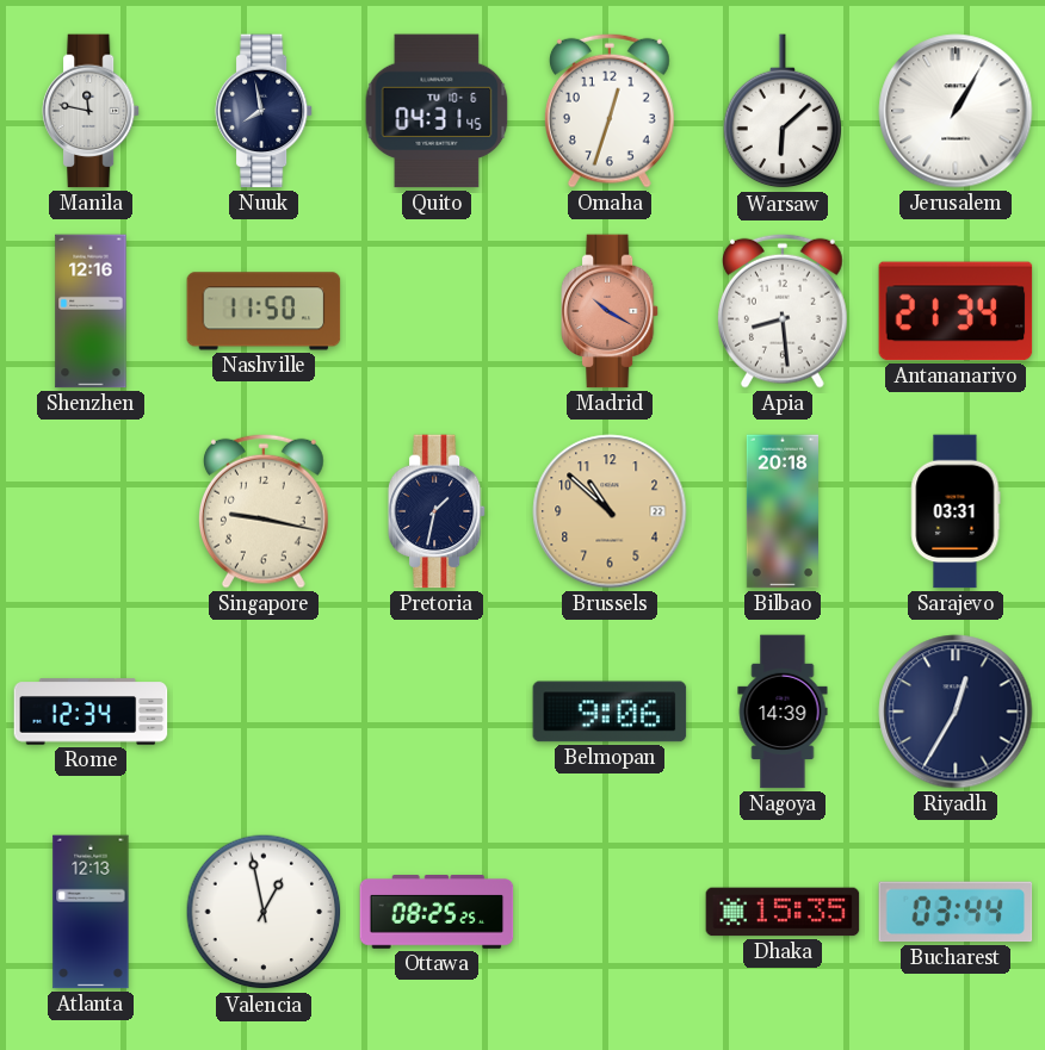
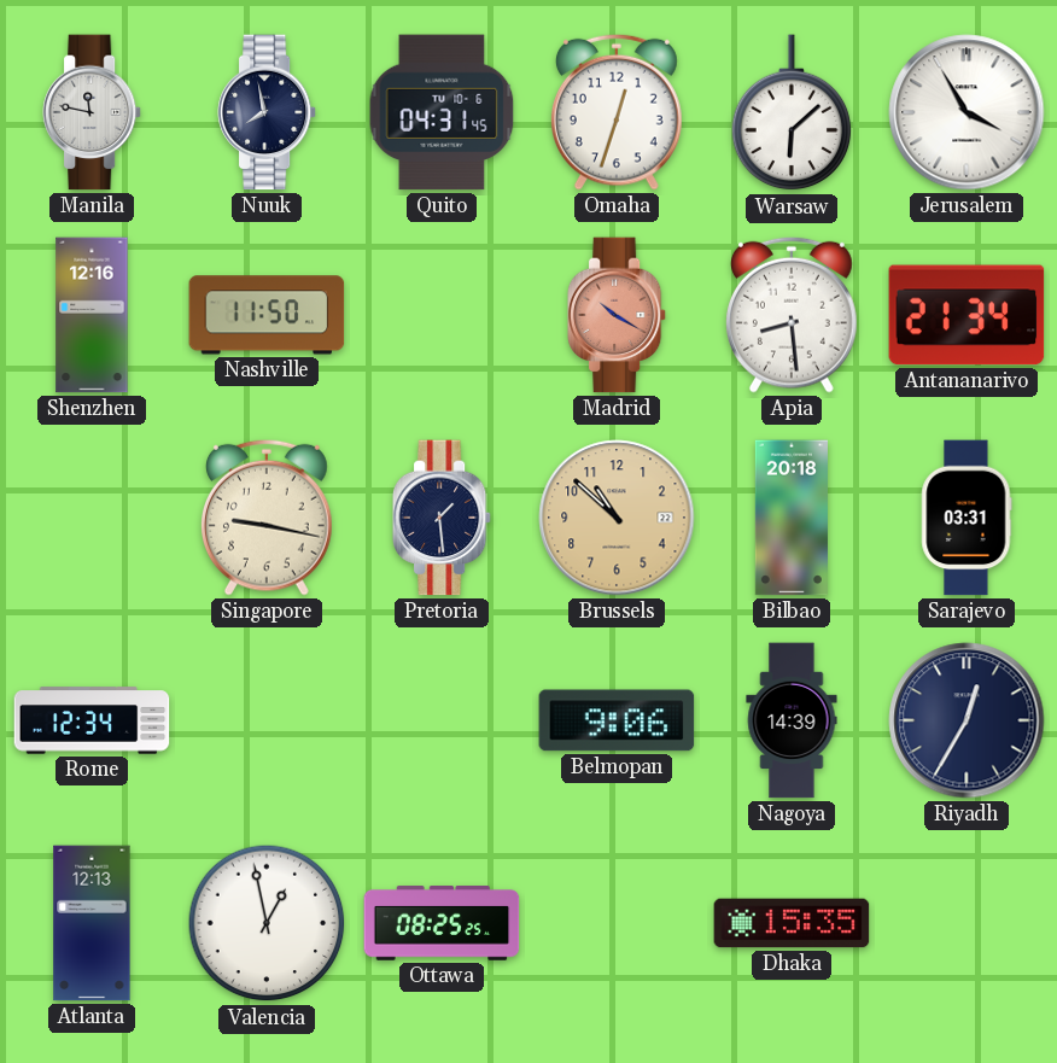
Jerusalem: 1:05 -> 3:55 (967, 112)
Pretoria: 1:32 -> 1:29 (442, 518)
Bucharest: 03:44 -> none (956, 912)
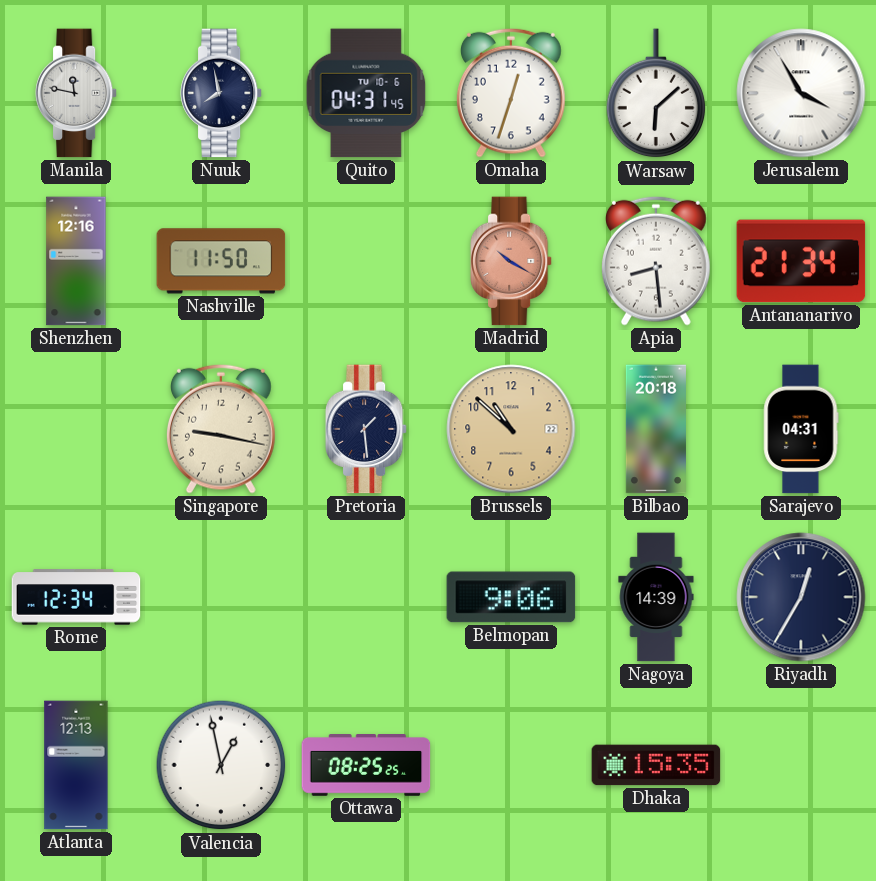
Sarajevo: 03:31 -> 04:31 (801, 429)
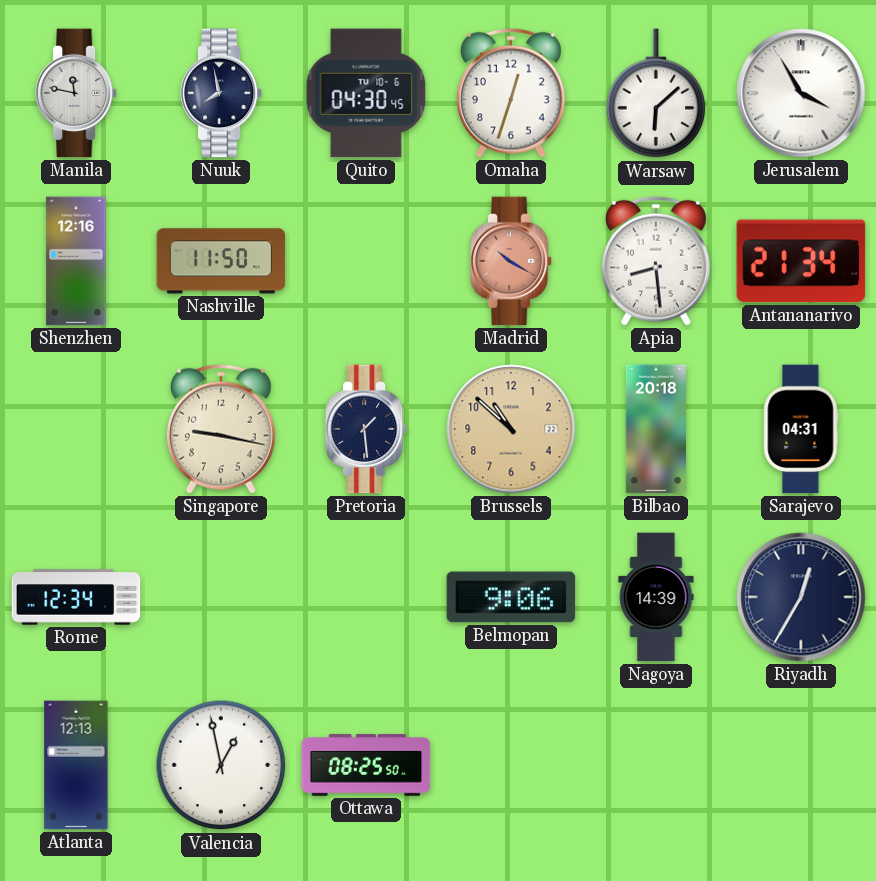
Quito: 04:31 -> 04:30 (366, 93)
Ottawa: 08:25:25 -> 08:25:50 (366, 766)
Dhaka: 15:35 -> none (656, 765)
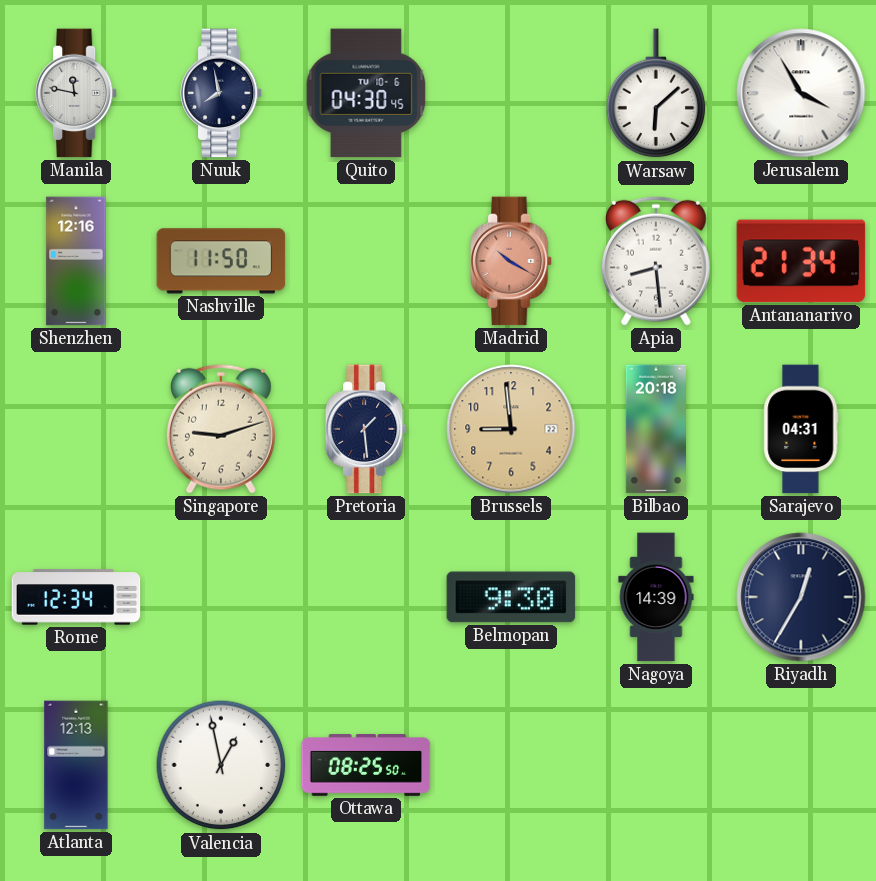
Omaha: 12:33 -> none (511, 93)
Singapore: 9:17 -> 9:12 (221, 429)
Brussels: 10:52 -> 8:59 (511, 429)
Belmopan: 9:06 -> 9:30 (511, 597)
